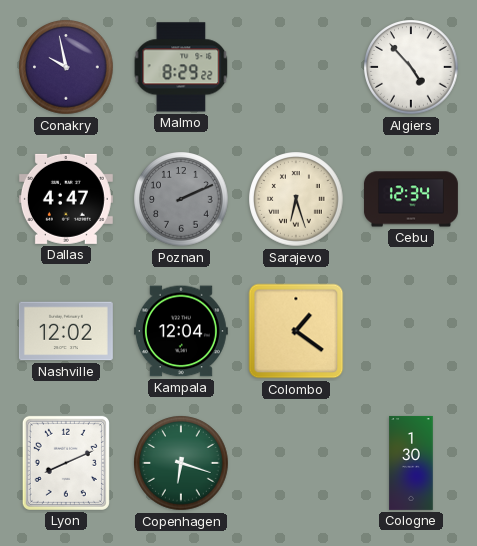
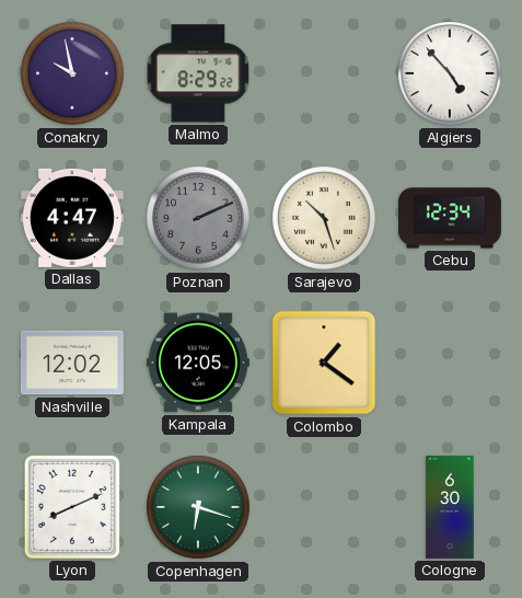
Sarajevo: 6:27 -> 10:27 (324, 218)
Kampala: 12:04 -> 12:05 (198, 363)
Cologne: 1:30 -> 6:30 (450, 507)
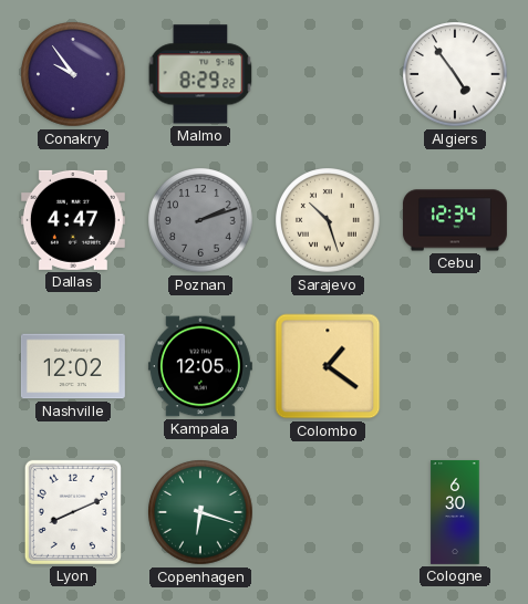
Conakry: 9:58 -> 9:54 (73, 74)
Algiers: 4:53 -> 4:54 (455, 74)
Poznan: 2:11 -> 2:12 (200, 220)
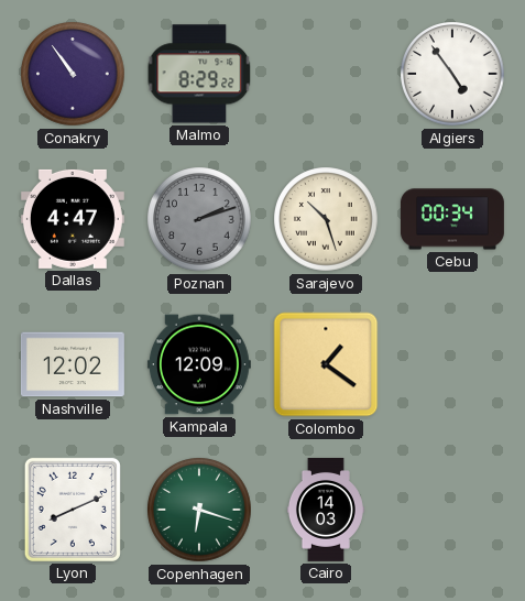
Conakry: 9:54 -> 10:54 (73, 74)
Cebu: 12:34 -> 00:34 (452, 219)
Kampala: 12:05 -> 12:09 (199, 364)
Cairo: none -> 14:03 (326, 510)
Cologne: 6:30 -> none (455, 512)
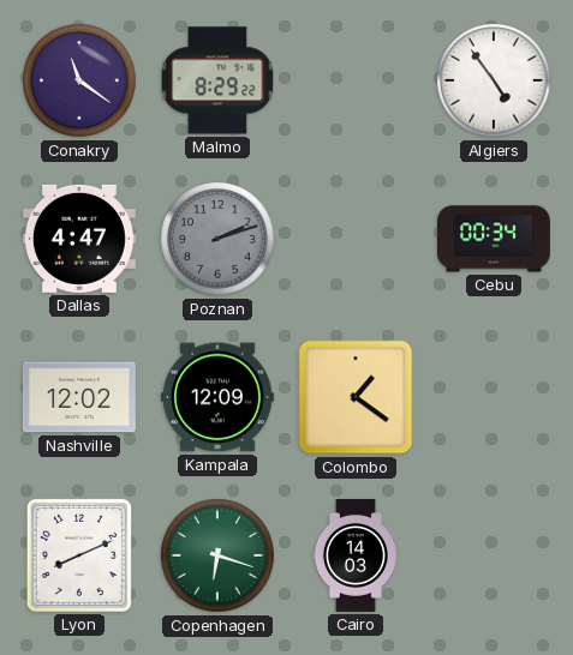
Conakry: 10:54 -> 11:21 (79, 80)
Sarajevo: 10:27 -> none (326, 219)
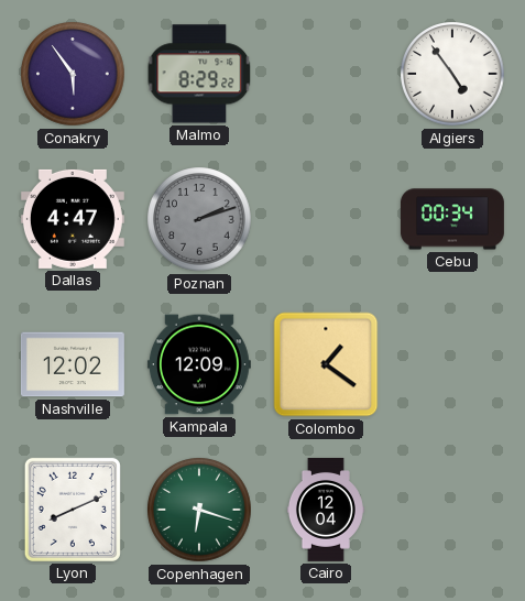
Conakry: 11:21 -> 5:54 (73, 74)
Cairo: 14:03 -> 12:04 (326, 510)
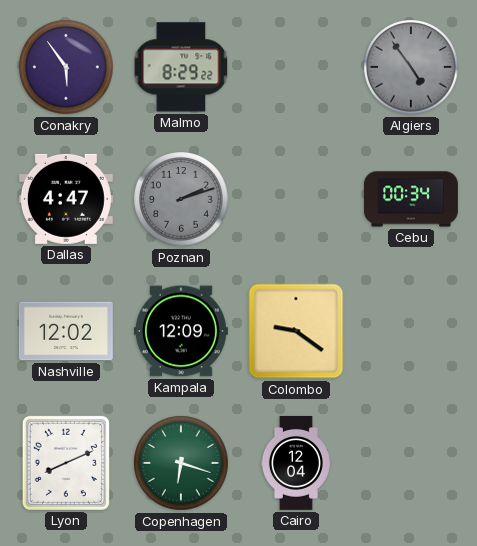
Algiers dial: white -> grey (411, 67)
Colombo: 1:21 -> 9:21 (296, 331)
